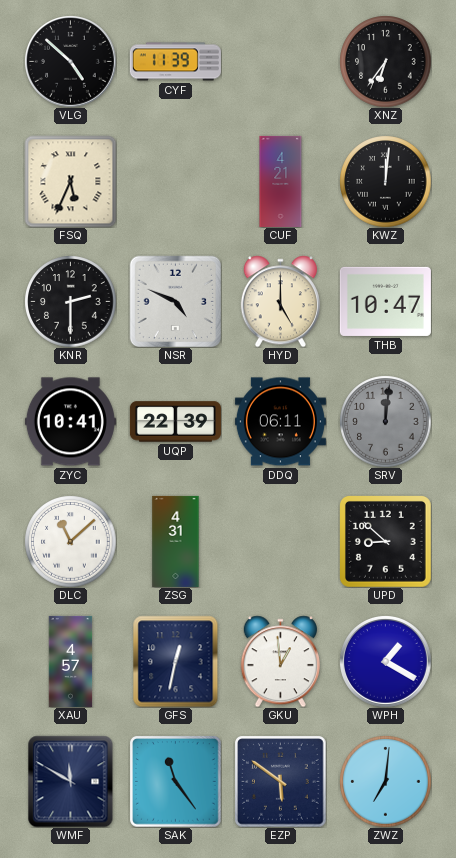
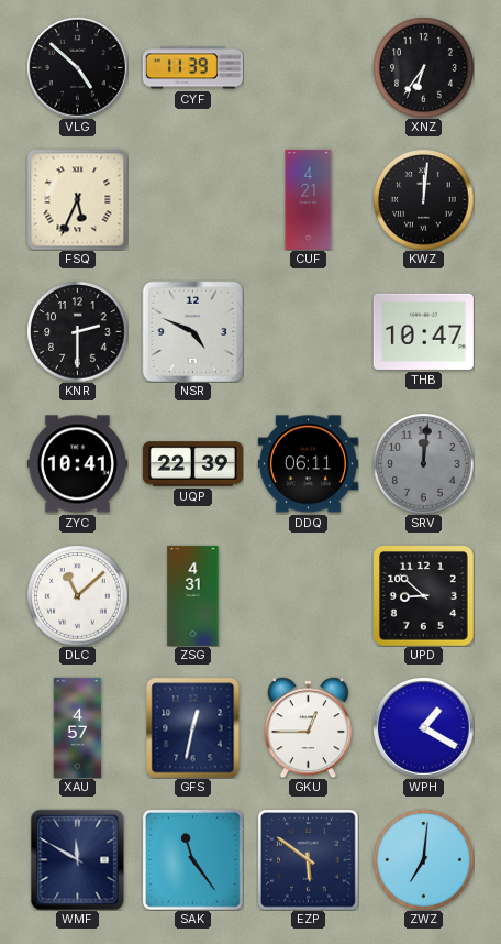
HYD: 5:00 -> none (280, 301)
GKU: 12:59 -> 12:45 (308, 727)
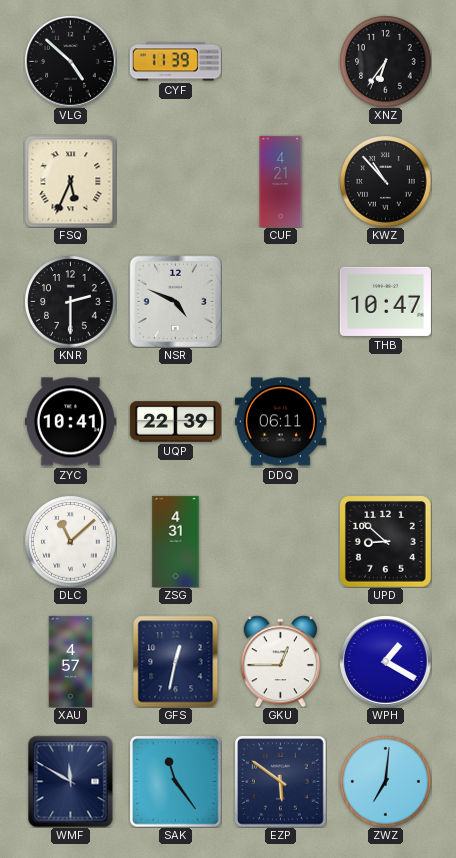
KWZ: 12:01 -> 10:53 (385, 181)
SRV: 12:01 -> none (423, 463)
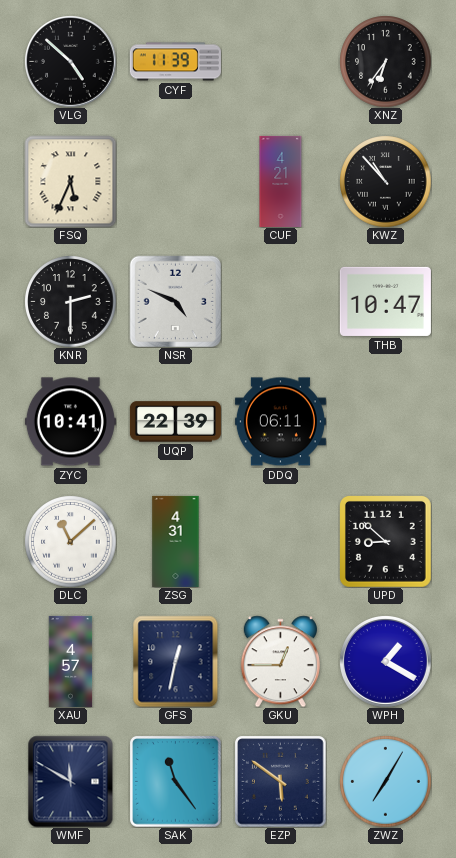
ZWZ: 7:01 -> 7:05 (385, 781)
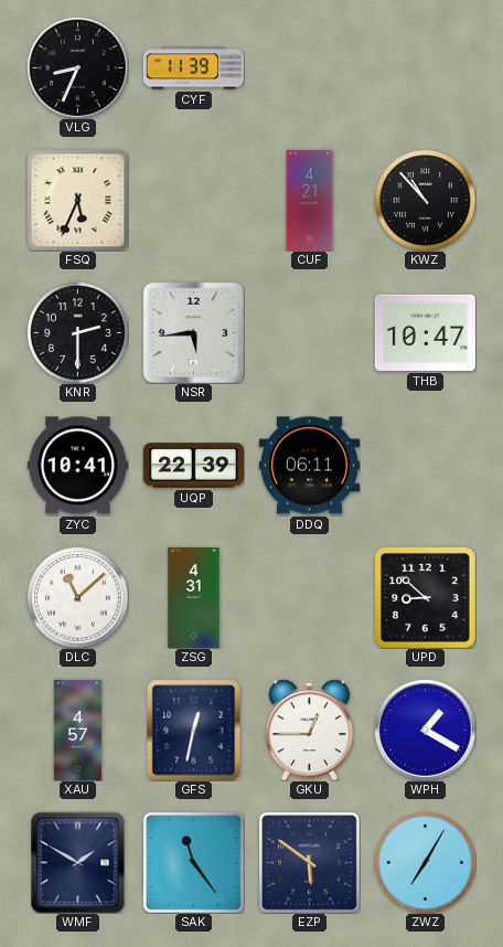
VLG: 4:52 -> 8:34 (78, 68)
XNZ: 6:36 -> none (385, 61)
NSR: 4:49 -> 5:44 (193, 332)
WMF: 11:50 -> 1:50 (78, 862)
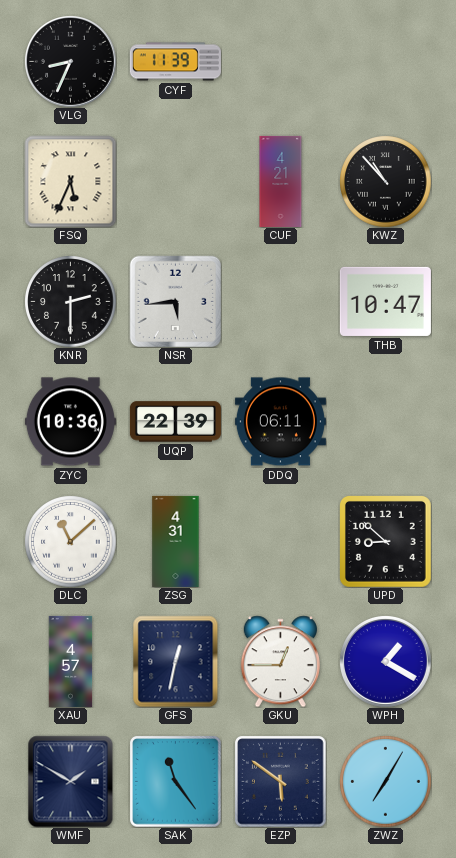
ZYC: 10:41 -> 10:36 (70, 422)
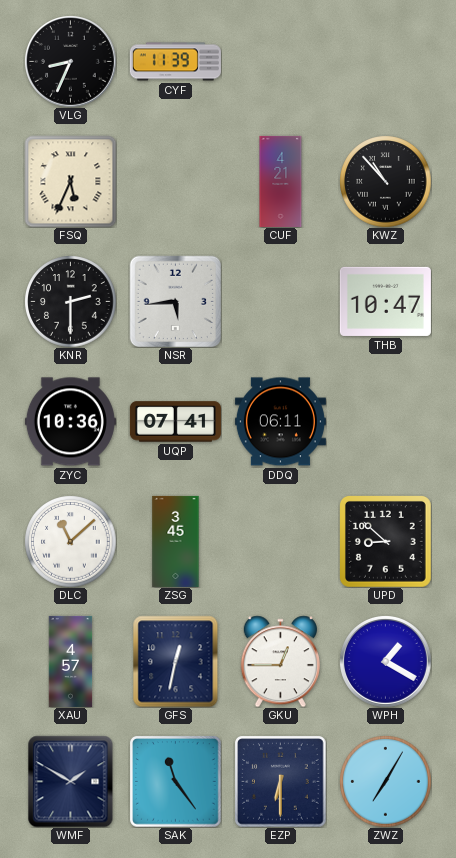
UQP: 22:39 -> 07:41 (175, 422)
ZSG: 4:31 -> 3:45 (176, 541)
EZP: 5:51 -> 6:30 (281, 782)
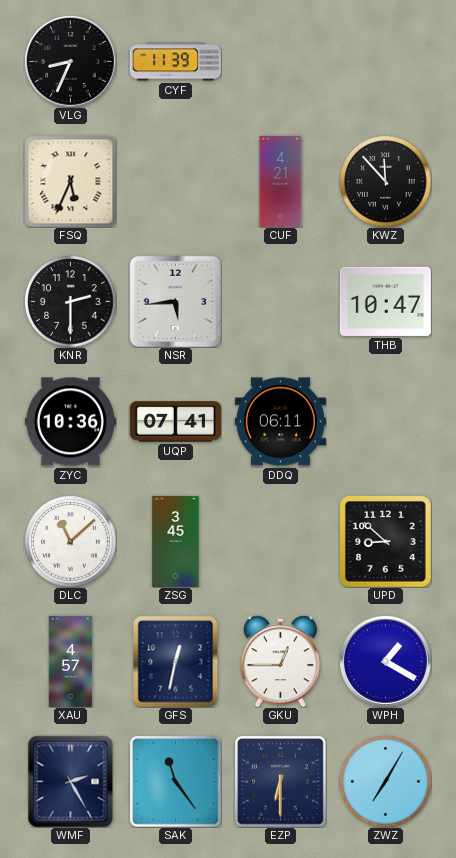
KWZ: 10:53 -> 11:53 (385, 181)
WMF: 1:50 -> 2:25 (71, 781)
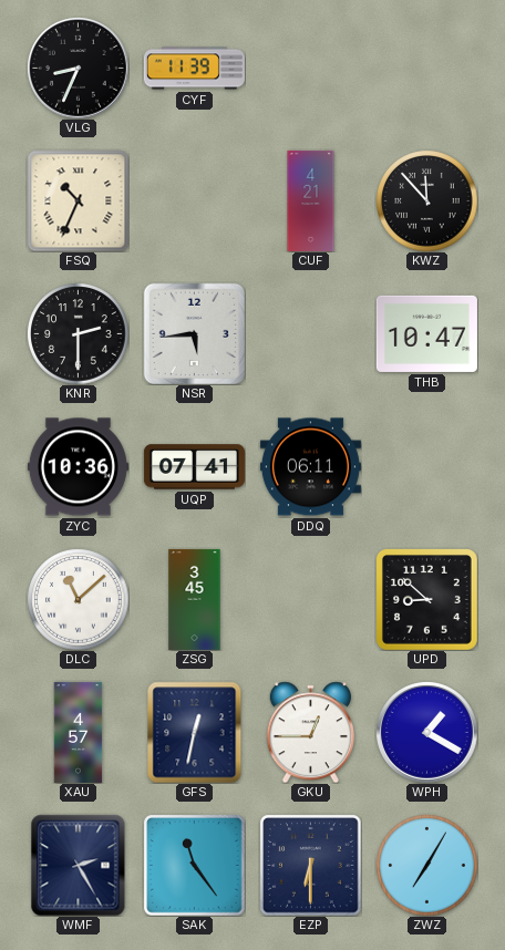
FSQ: 5:34 -> 10:34 (78, 200)
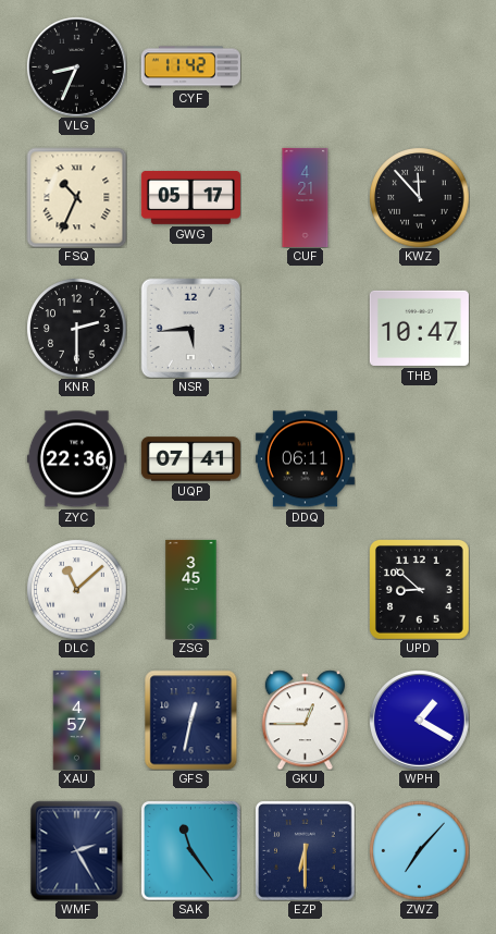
CYF: 11:39 -> 11:42 (190, 67)
GWG: none -> 05:17 (190, 198)
ZYC: 10:36 -> 22:36 (76, 459)
ZWZ: 7:05 -> 7:07 (419, 850)
